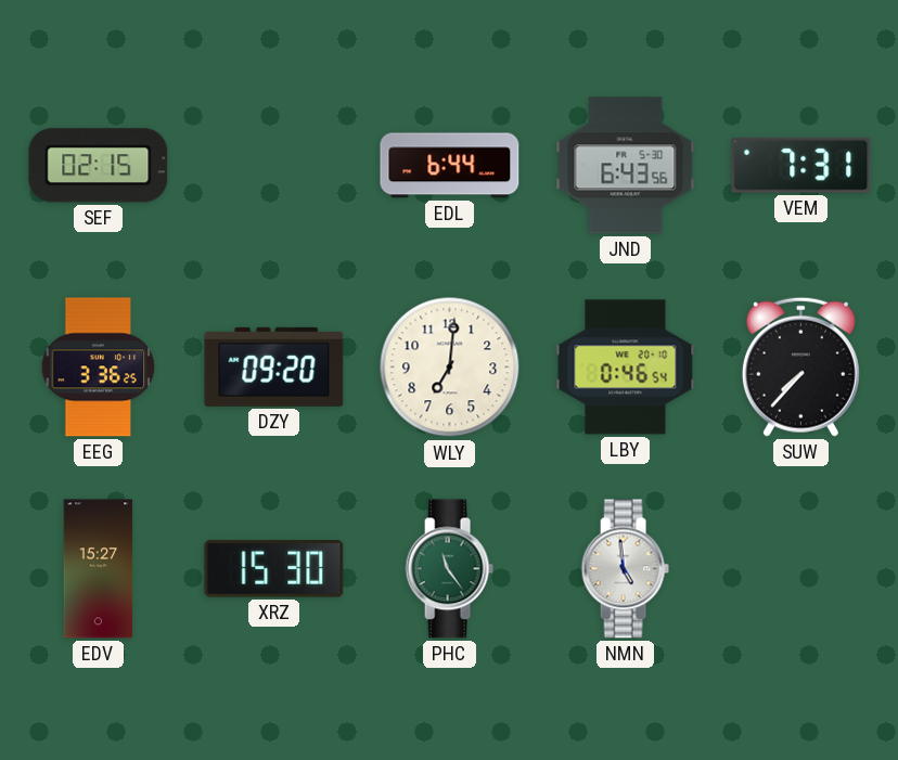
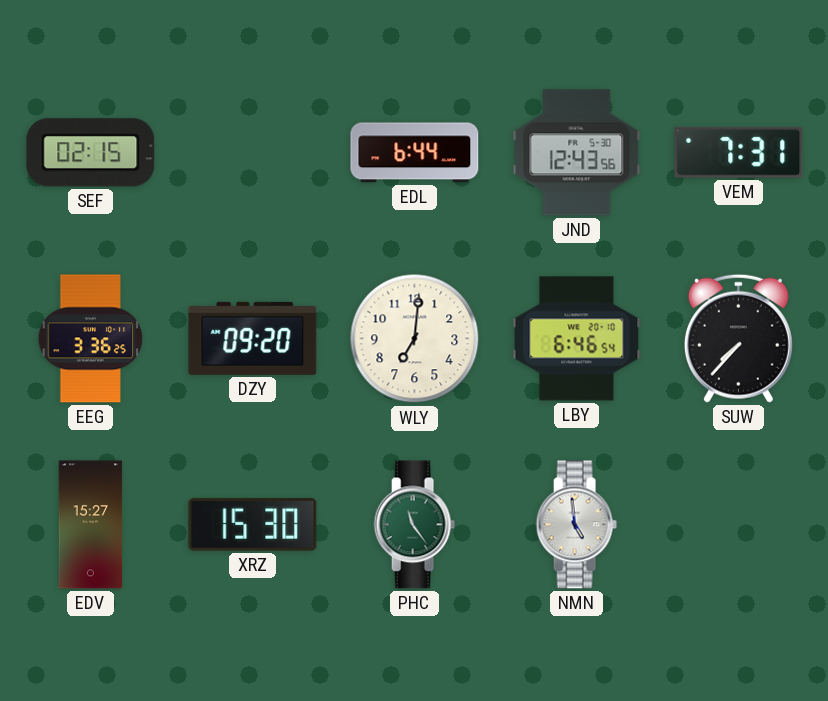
JND: 6:43 -> 12:43 (577, 153)
LBY: 0:46 -> 6:46 (577, 339)
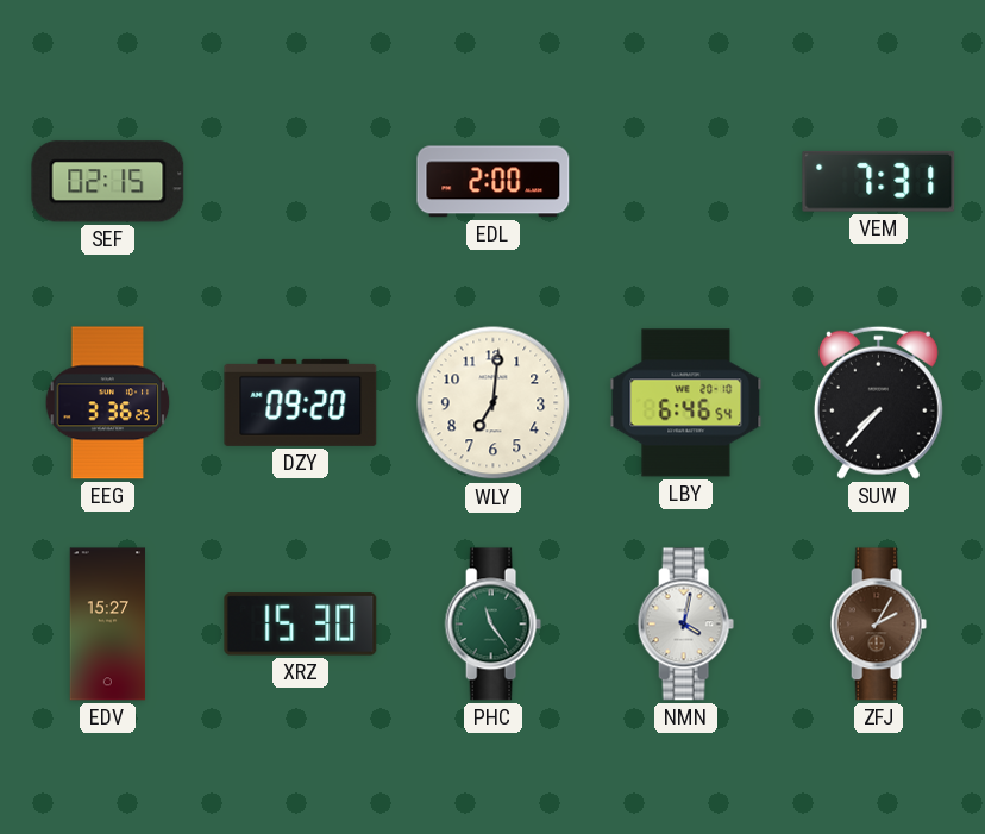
EDL: 6:44 -> 2:00 (494, 182)
JND: 12:43 -> none (577, 153)
NMN: 4:59 -> 4:02 (685, 625)
ZFJ: none -> 2:05 (878, 625)
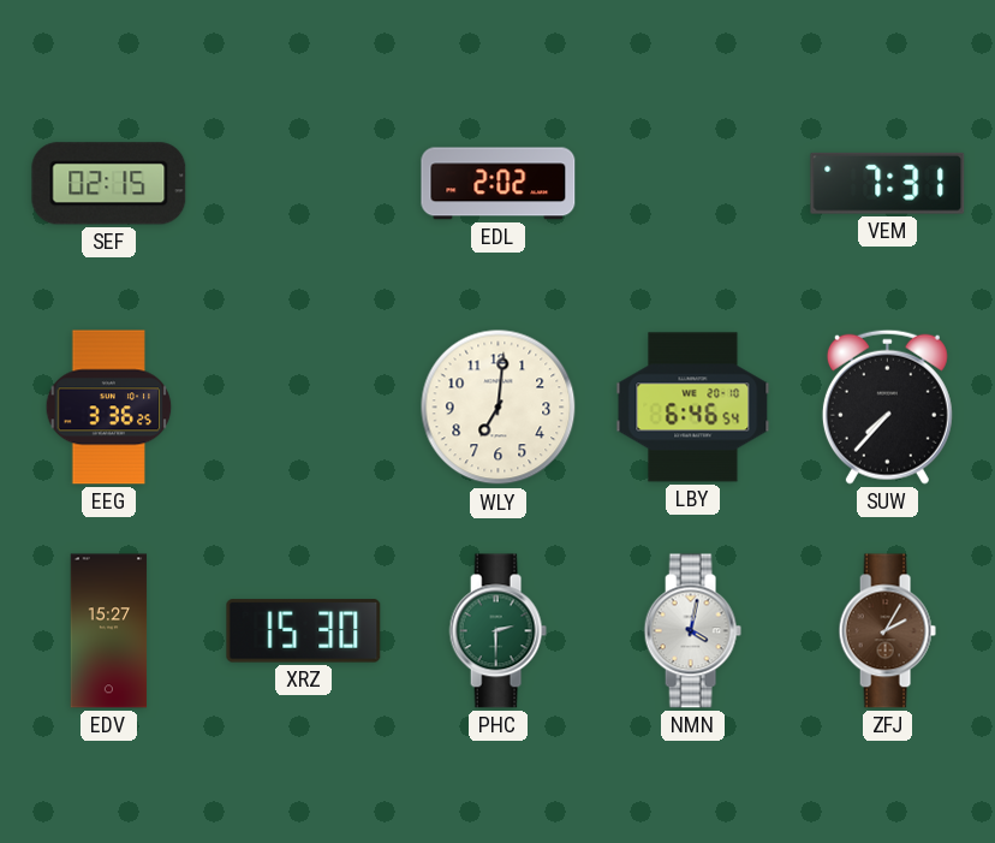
EDL: 2:00 -> 2:02 (499, 184)
DZY: 09:20 -> none (301, 402)
PHC: 11:24 -> 2:30 (497, 631)
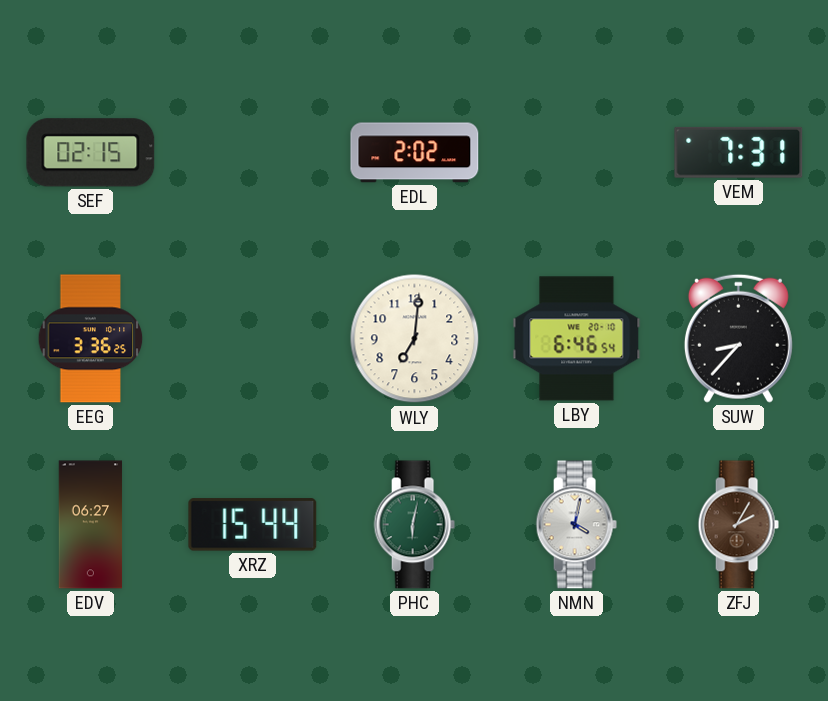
SUW: 7:37 -> 8:37 (738, 338)
EDV: 15:27 -> 06:27 (91, 525)
XRZ: 15:30 -> 15:44 (253, 525)
PHC: 2:30 -> 6:02 (414, 525)
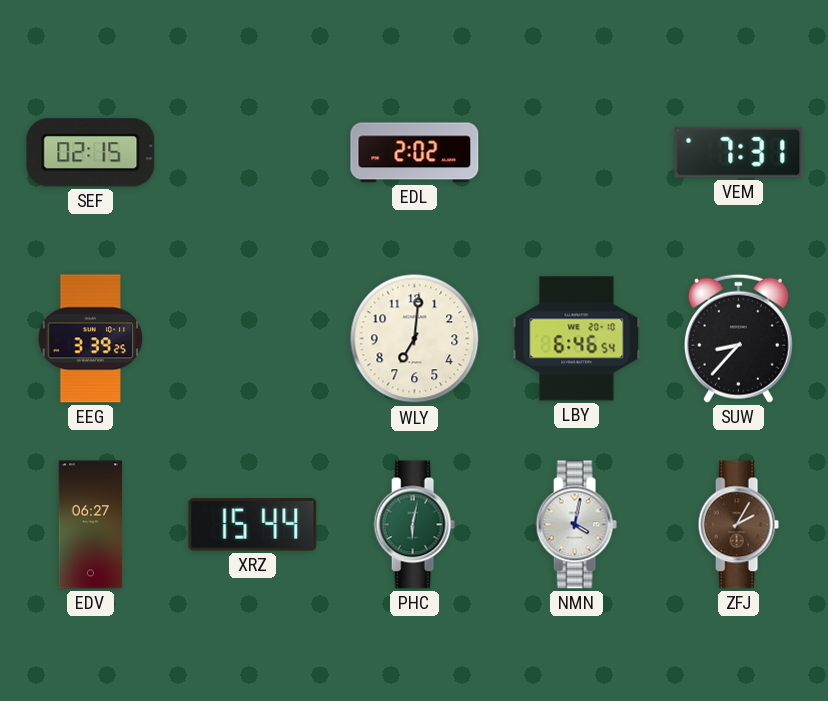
EEG: 3:36 -> 3:39 (91, 339)
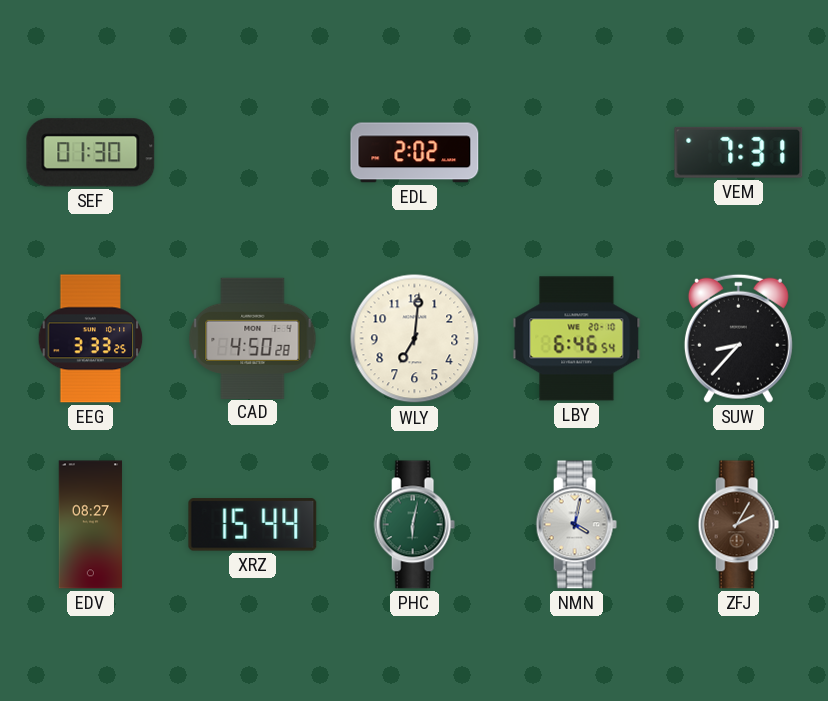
SEF: 02:15 -> 01:30 (91, 153)
EEG: 3:39 -> 3:33 (91, 339)
CAD: none -> 4:50 (253, 338)
EDV: 06:27 -> 08:27 (91, 525)
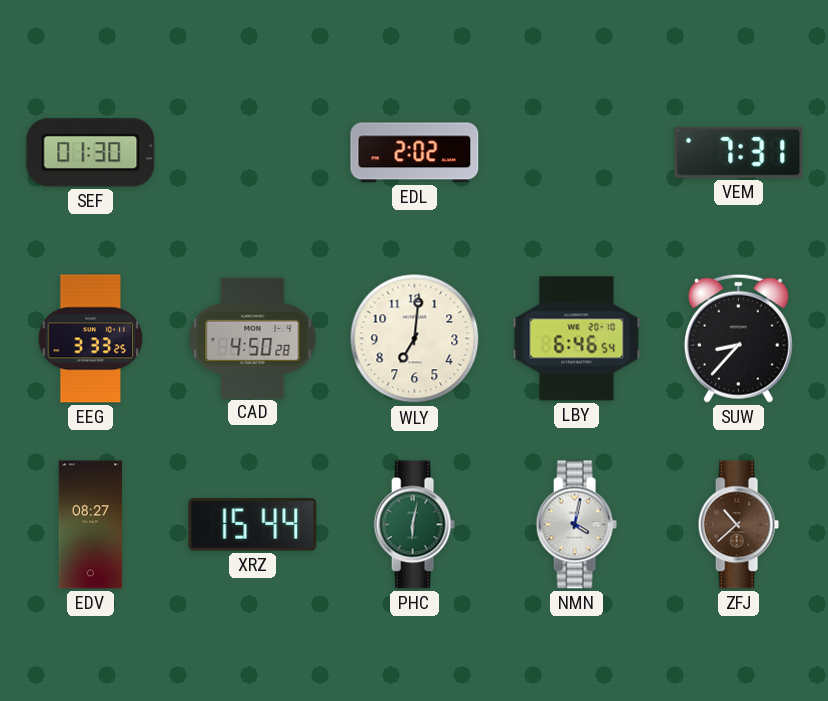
ZFJ: 2:05 -> 10:38 (738, 525)
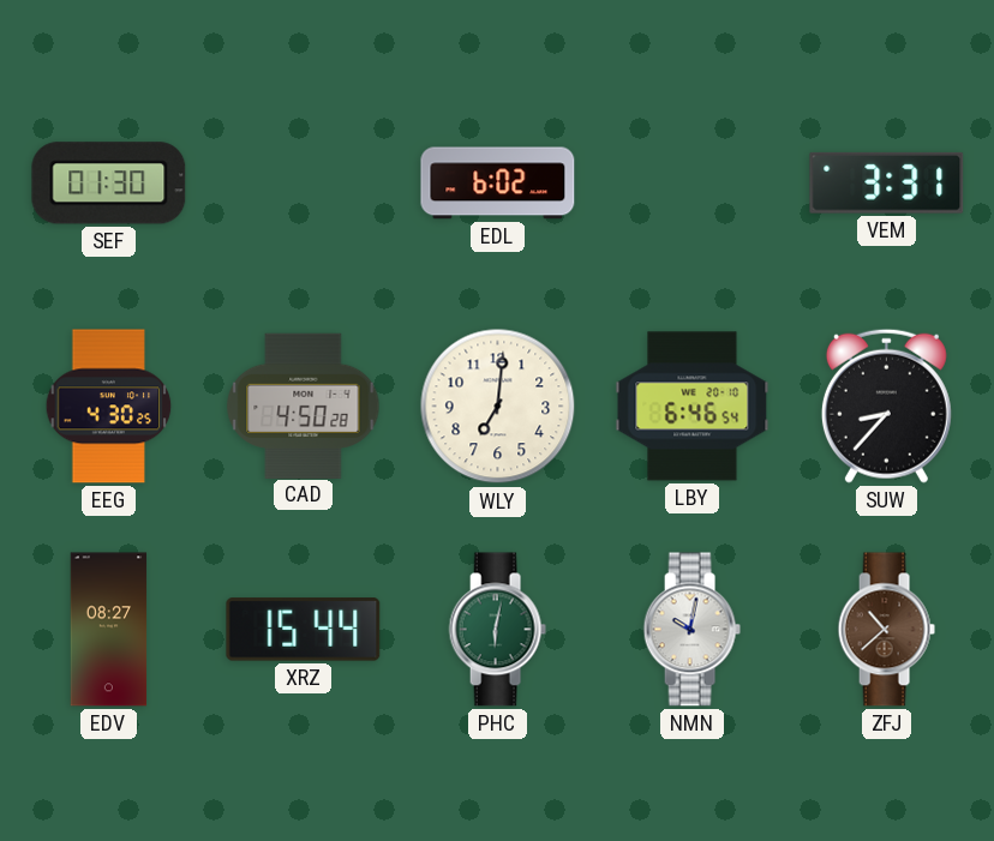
EDL: 2:02 -> 6:02 (498, 184)
VEM: 7:31 -> 3:31 (887, 182)
EEG: 3:33 -> 4:30 (109, 407)
NMN: 4:02 -> 10:02 (691, 630)
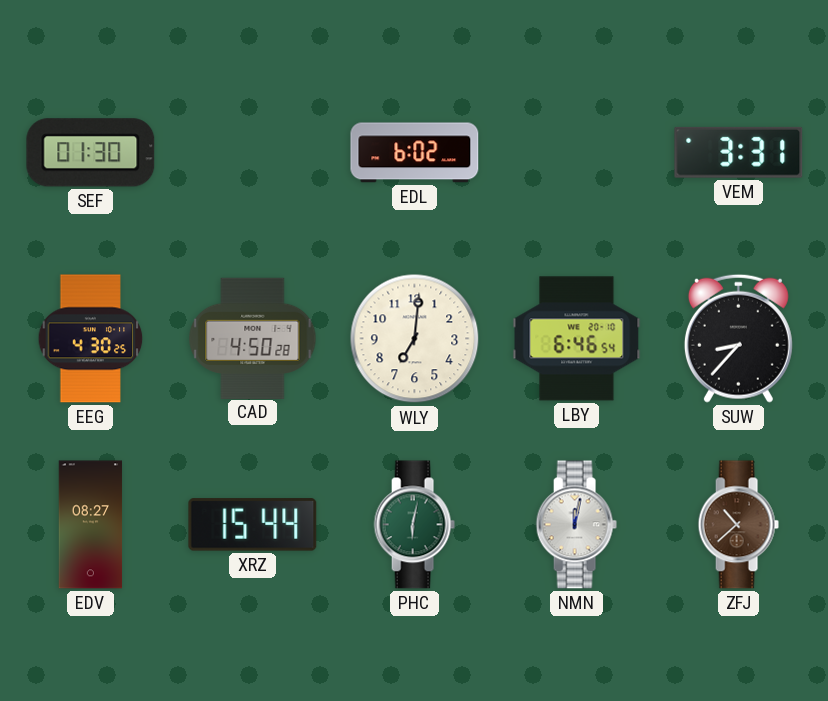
NMN: 10:02 -> 12:02 (576, 525)
